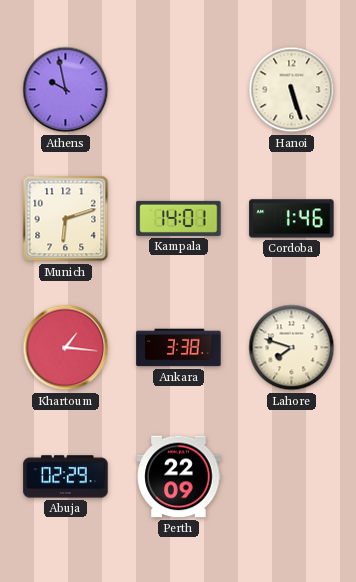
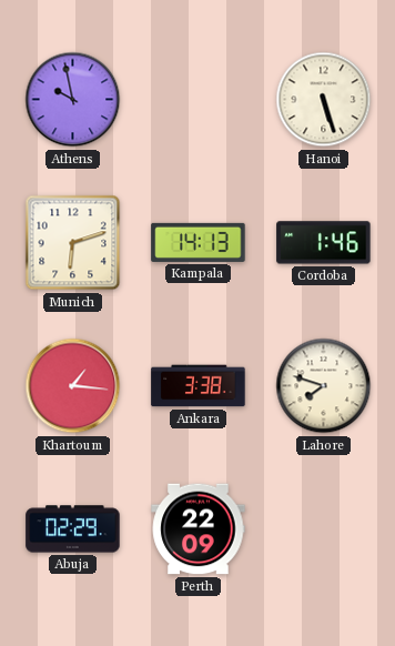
Kampala: 14:01 -> 14:13 (199, 242)
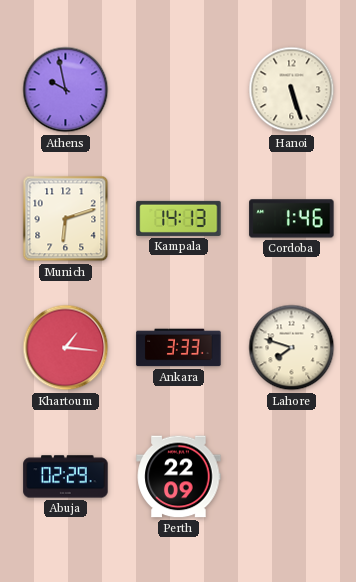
Ankara: 3:38 -> 3:33 (179, 348)
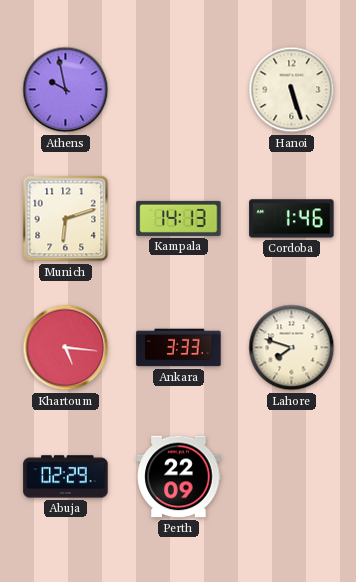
Khartoum: 1:16 -> 5:16 (66, 348)
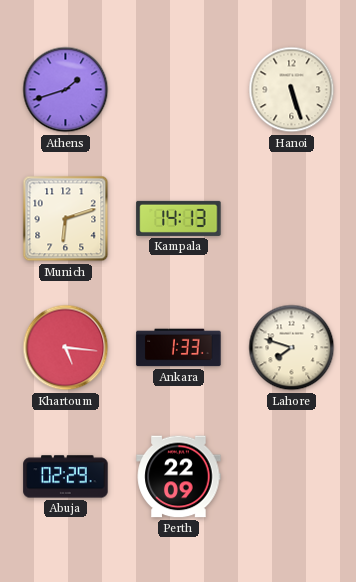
Athens: 9:58 -> 1:42 (66, 90)
Cordoba: 1:46 -> none (292, 219)
Ankara: 3:33 -> 1:33 (179, 348)
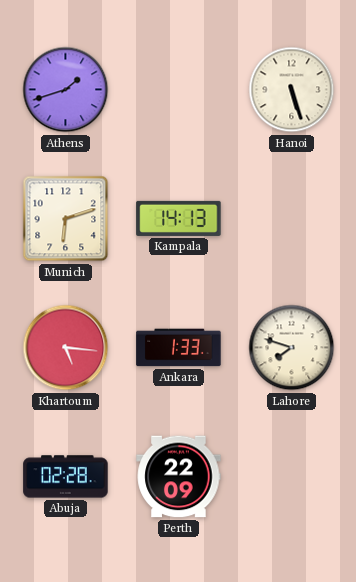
Abuja: 02:29 -> 02:28 (66, 477)
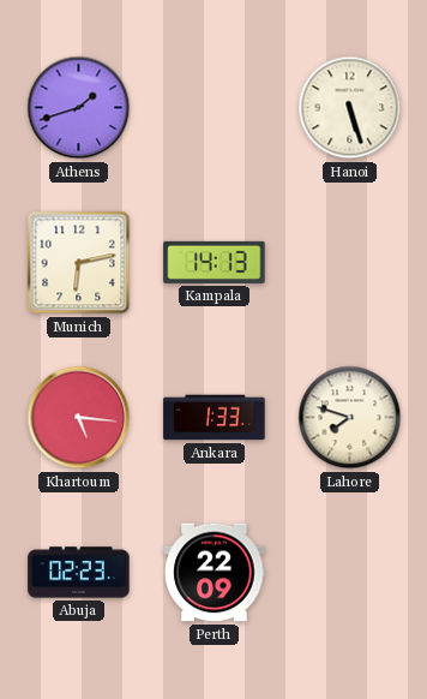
Munich: 6:12 -> 6:13 (79, 263)
Abuja: 02:28 -> 02:23 (79, 573)
